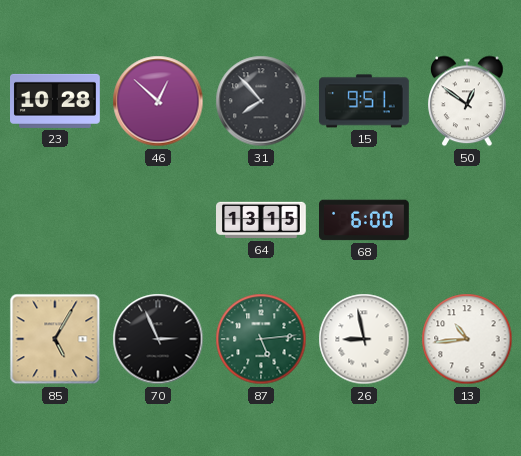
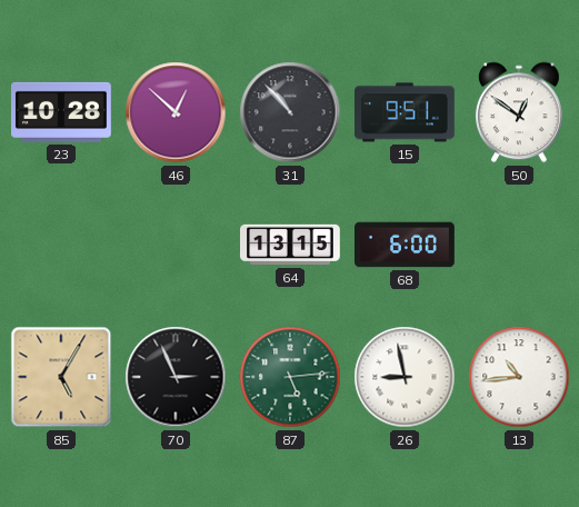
31: 7:53 -> 10:53 (290, 112)
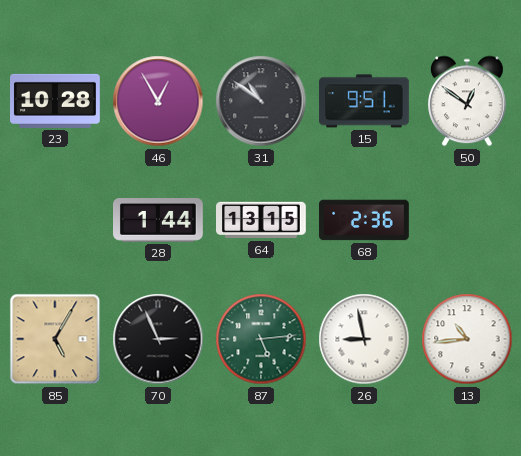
46: 12:52 -> 12:55 (158, 101)
31: 10:53 -> 10:51 (261, 101)
28: none -> 1:44 (159, 221)
68: 6:00 -> 2:36 (365, 220)
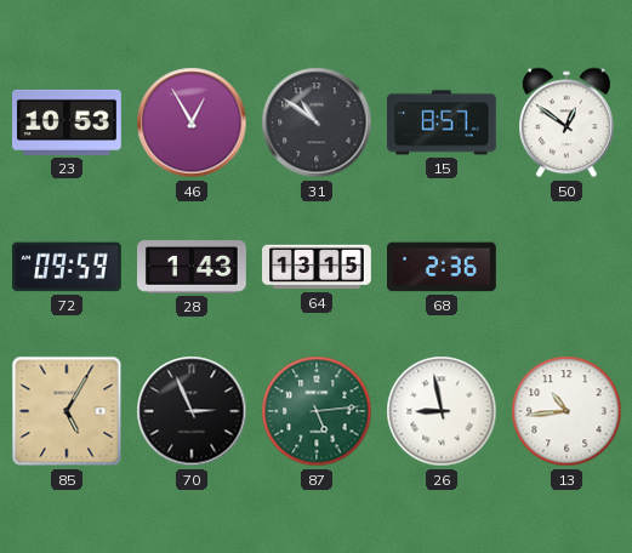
23: 10:28 -> 10:53 (68, 122)
15: 9:51 -> 8:57 (443, 122)
72: none -> 09:59 (68, 267)
28: 1:44 -> 1:43 (193, 268)
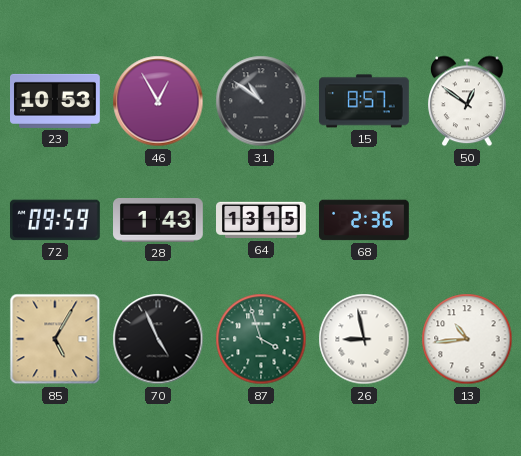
70: 2:56 -> 4:56 (158, 339)
87: 5:14 -> 3:57 (261, 339)
